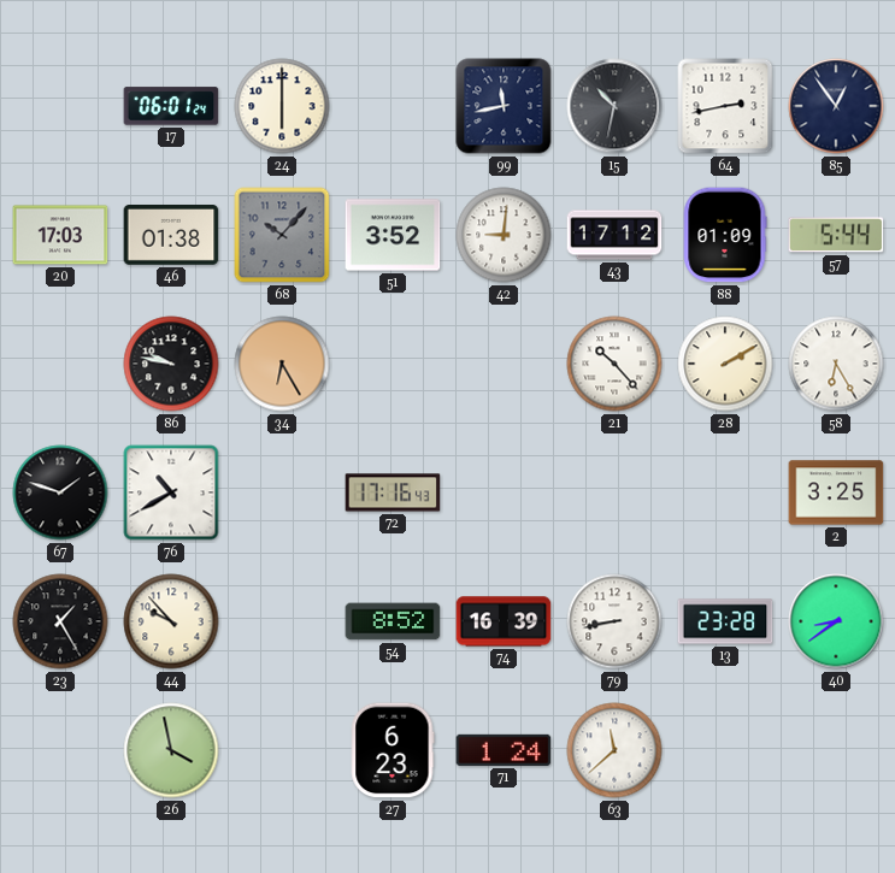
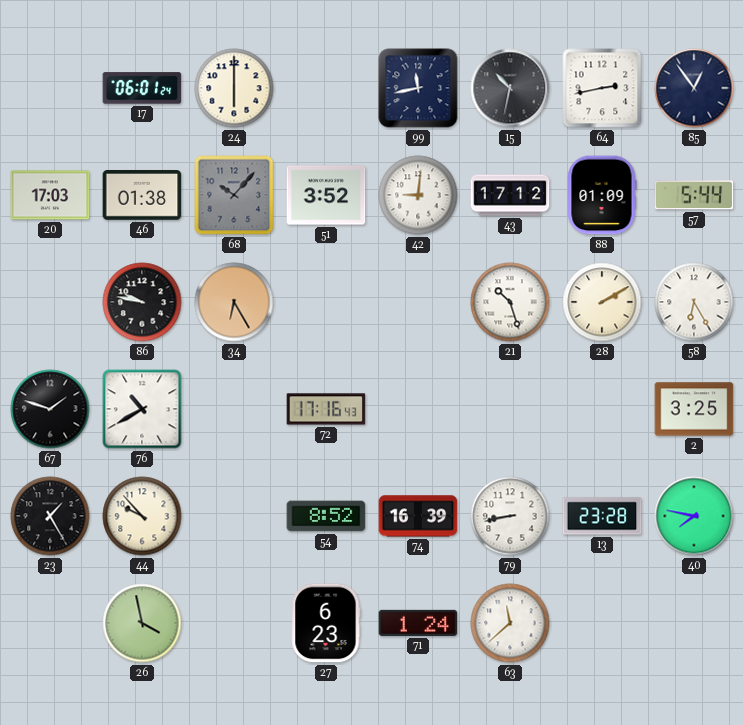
21: 10:23 -> 10:27 (510, 302)
40: 8:39 -> 7:47 (694, 516)
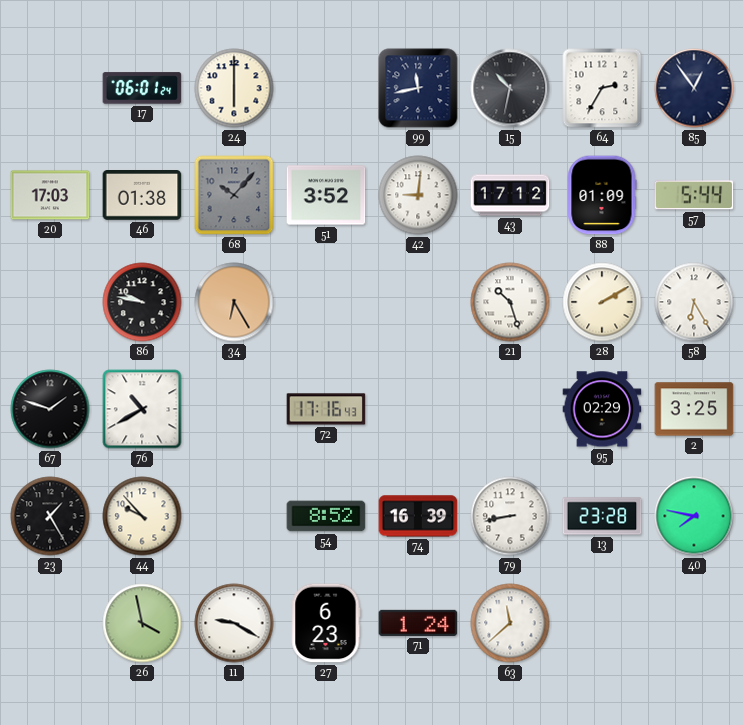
64: 2:43 -> 2:35 (602, 88)
95: none -> 02:29 (602, 409)
11: none -> 9:20 (234, 623)
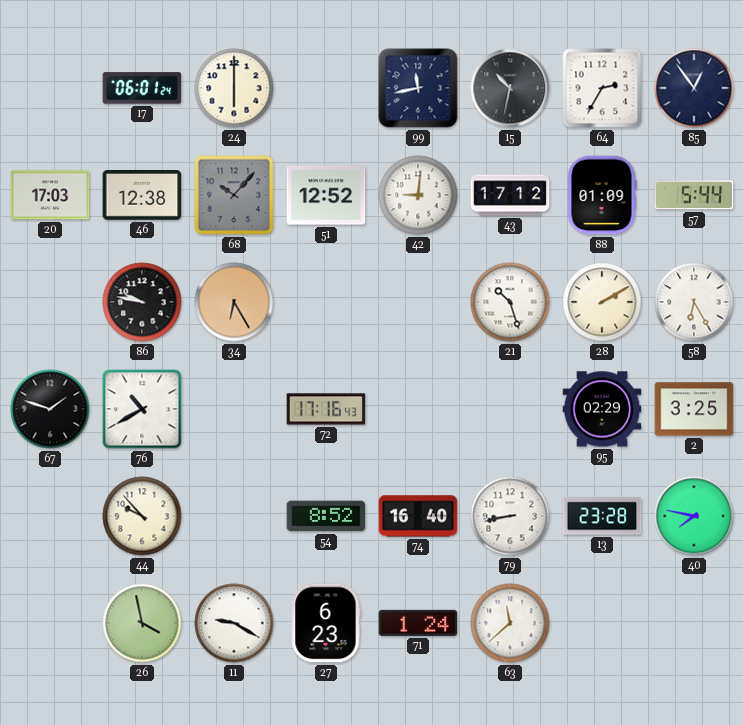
46: 01:38 -> 12:38 (142, 196)
51: 3:52 -> 12:52 (326, 195)
23: 1:25 -> none (50, 516)
74: 16:39 -> 16:40 (418, 516)
